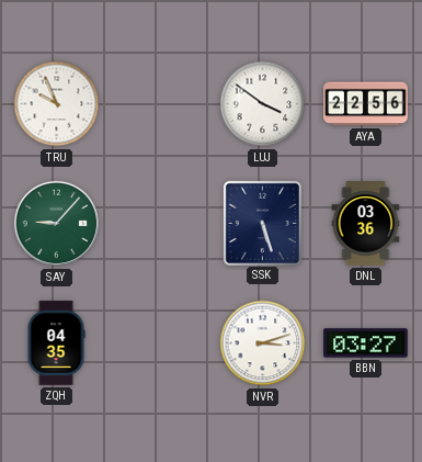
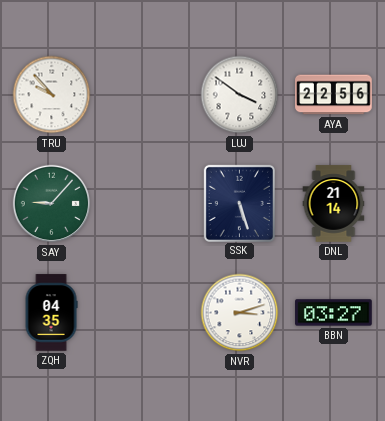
TRU: 9:56 -> 9:53 (52, 95)
DNL: 03:36 -> 21:14 (334, 204)
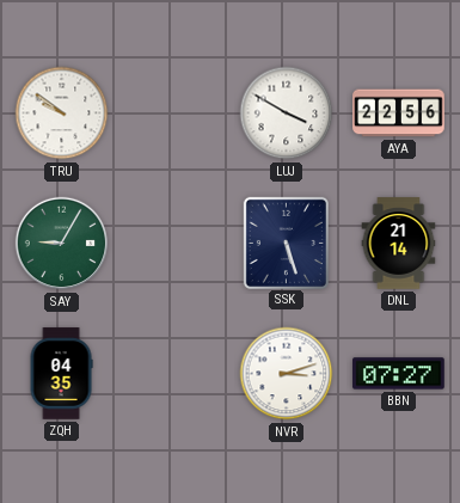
TRU: 9:53 -> 9:51 (62, 114)
LUJ: 3:51 -> 3:50 (287, 114)
SAY: 9:07 -> 9:05 (62, 244)
BBN: 03:27 -> 07:27 (399, 374)
